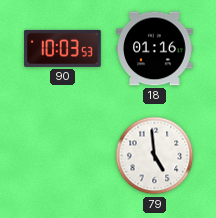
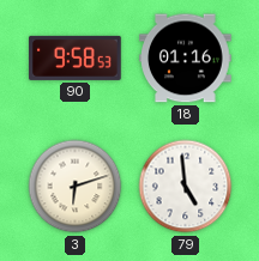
90: 10:03 -> 9:58 (76, 57)
3: none -> 6:12 (76, 187)
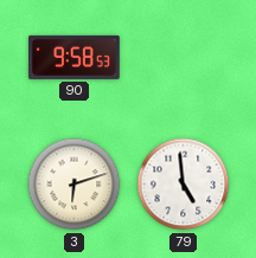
18: 01:16 -> none (186, 59)
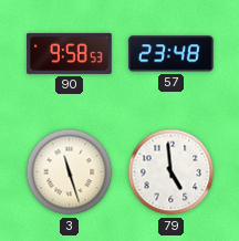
57: none -> 23:48 (172, 54)
3: 6:12 -> 11:27 (70, 172)
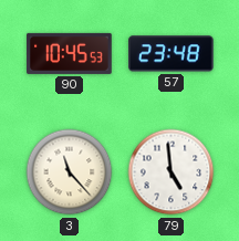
90: 9:58 -> 10:45 (70, 53)
3: 11:27 -> 11:23 (70, 172)
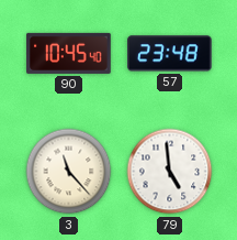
90: 10:45:53 -> 10:45:40 (69, 53)
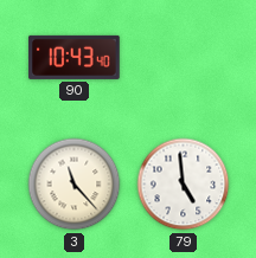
90: 10:45 -> 10:43 (75, 57)
57: 23:48 -> none (170, 54)
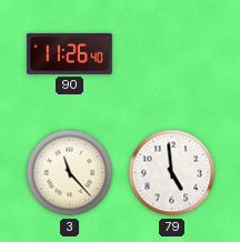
90: 10:43 -> 11:26 (70, 53)
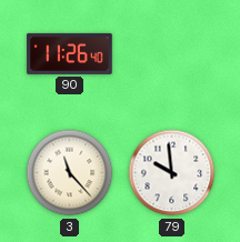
79: 4:59 -> 9:59 (172, 173)
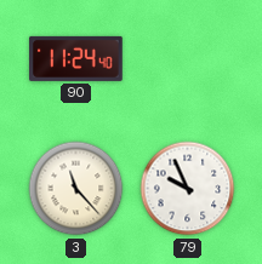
90: 11:26 -> 11:24 (76, 58)
79: 9:59 -> 9:56 (188, 189)
